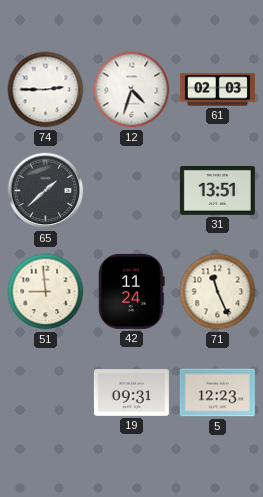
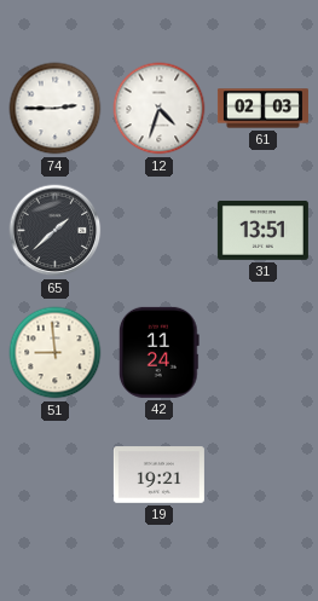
71: 11:26 -> none (218, 292)
19: 09:31 -> 19:21 (158, 475)
5: 12:23 -> none (217, 393)
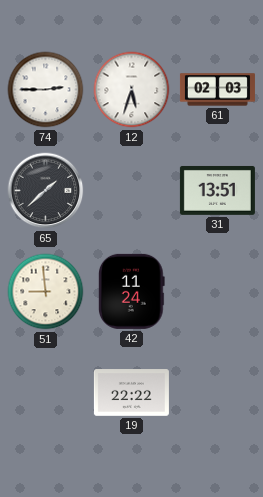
12: 4:33 -> 5:33 (132, 90)
19: 19:21 -> 22:22 (131, 393)
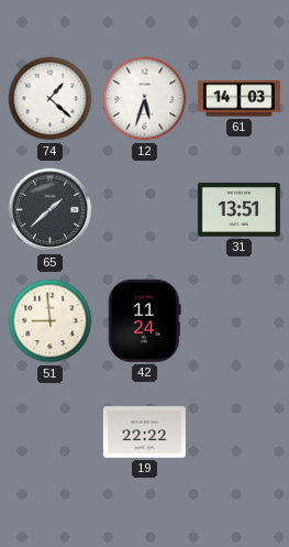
74: 2:45 -> 1:22 (51, 99)
61: 02:03 -> 14:03 (238, 99)
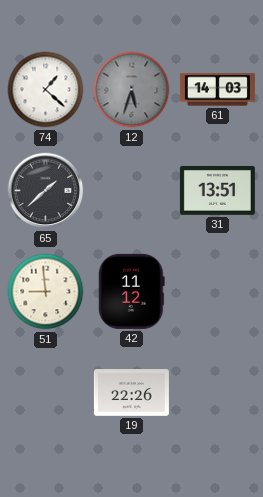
12 dial: white -> grey (132, 90)
42: 11:24 -> 11:12 (131, 291)
19: 22:22 -> 22:26 (131, 393)
